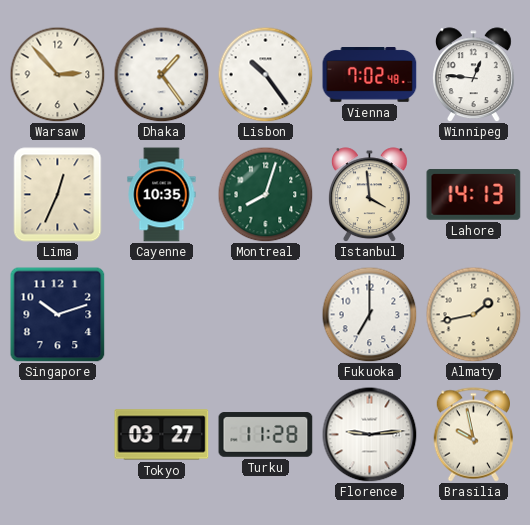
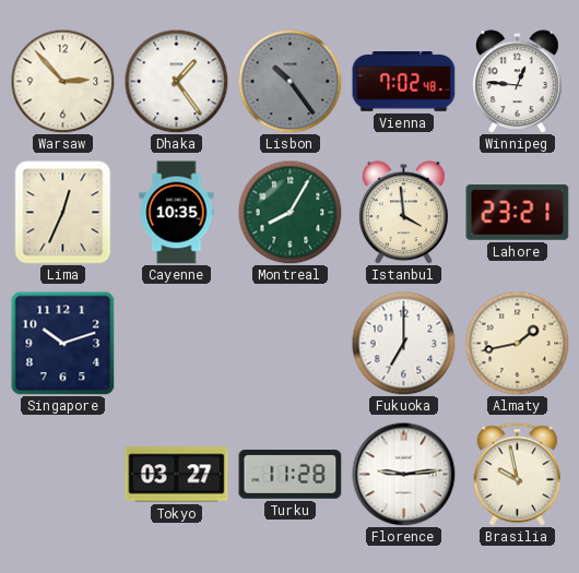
Lisbon dial: white -> grey (289, 81)
Montreal: 8:03 -> 8:05 (289, 212)
Lahore: 14:13 -> 23:21 (518, 213)
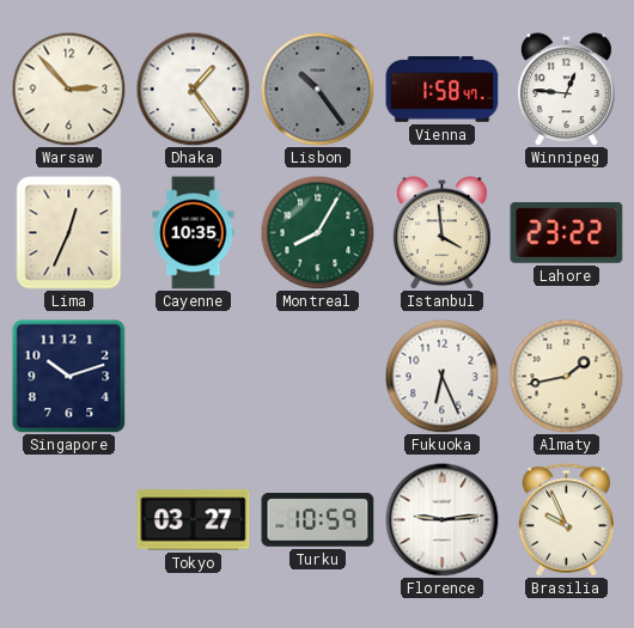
Vienna: 7:02 -> 1:58 (443, 90)
Lahore: 23:21 -> 23:22 (567, 233)
Fukuoka: 7:00 -> 6:26 (441, 376)
Turku: 11:28 -> 10:59 (318, 520)
Brasilia: 9:58 -> 9:56 (566, 520)
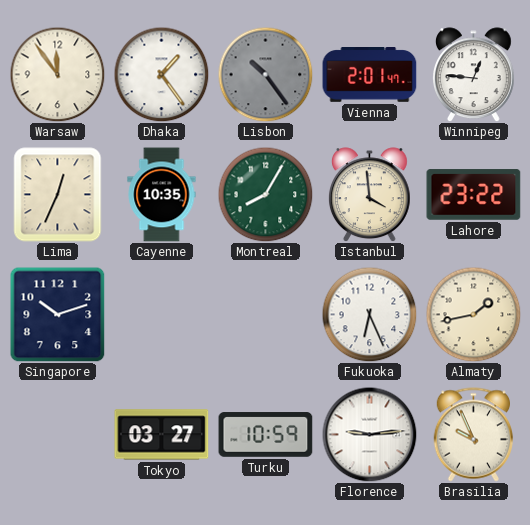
Warsaw: 2:53 -> 11:54 (57, 74)
Vienna: 1:58 -> 2:01 (370, 75)
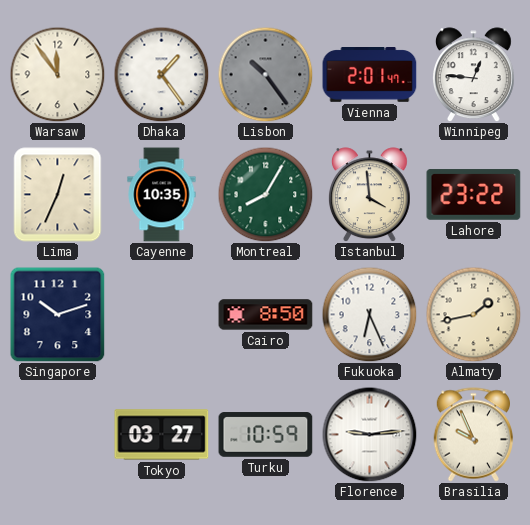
Cairo: none -> 8:50 (266, 315)
